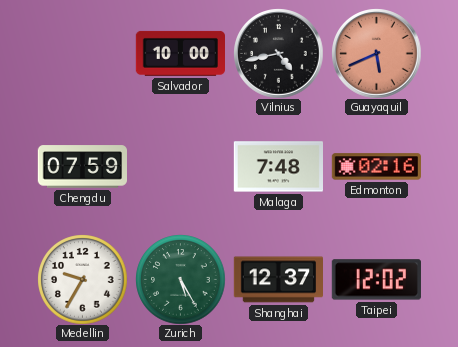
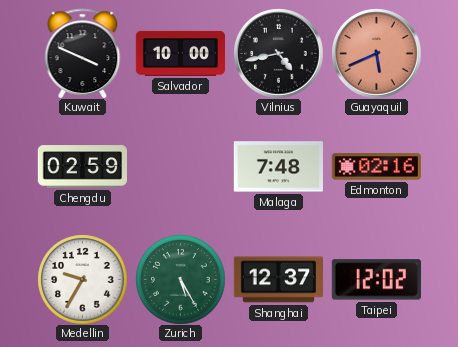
Kuwait: none -> 3:49 (83, 53)
Chengdu: 07:59 -> 02:59 (82, 167)
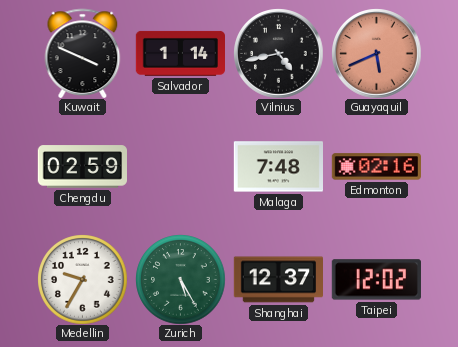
Salvador: 10:00 -> 1:14 (180, 53)
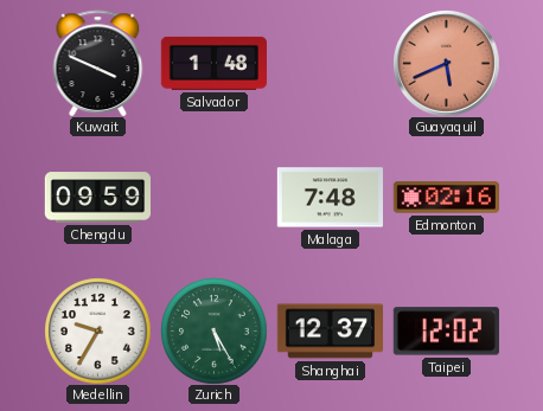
Salvador: 1:14 -> 1:48 (213, 63)
Vilnius: 4:43 -> none (278, 53)
Chengdu: 02:59 -> 09:59 (97, 198)
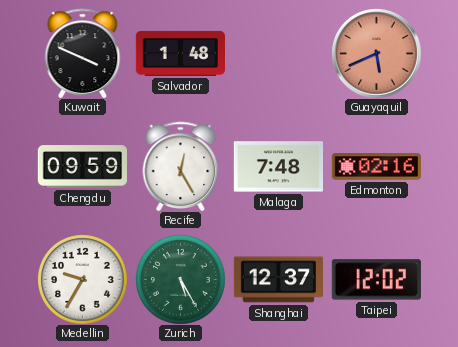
Recife: none -> 12:25 (181, 166)
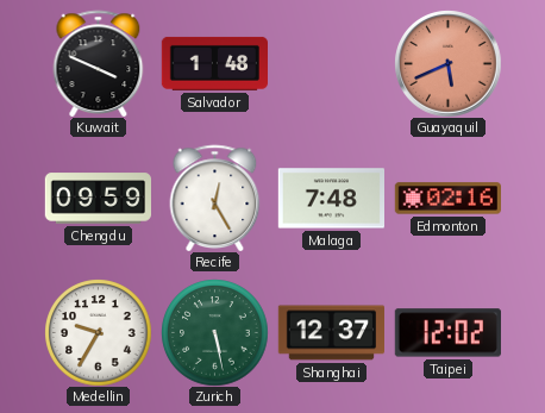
Zurich: 5:25 -> 5:28 (214, 332)
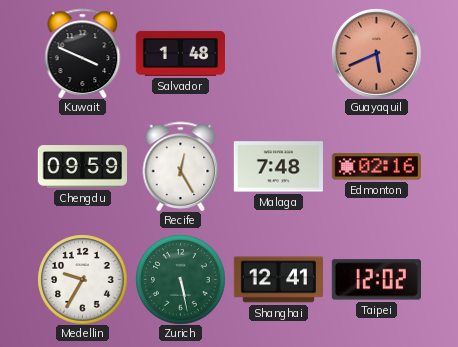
Shanghai: 12:37 -> 12:41 (278, 280)
